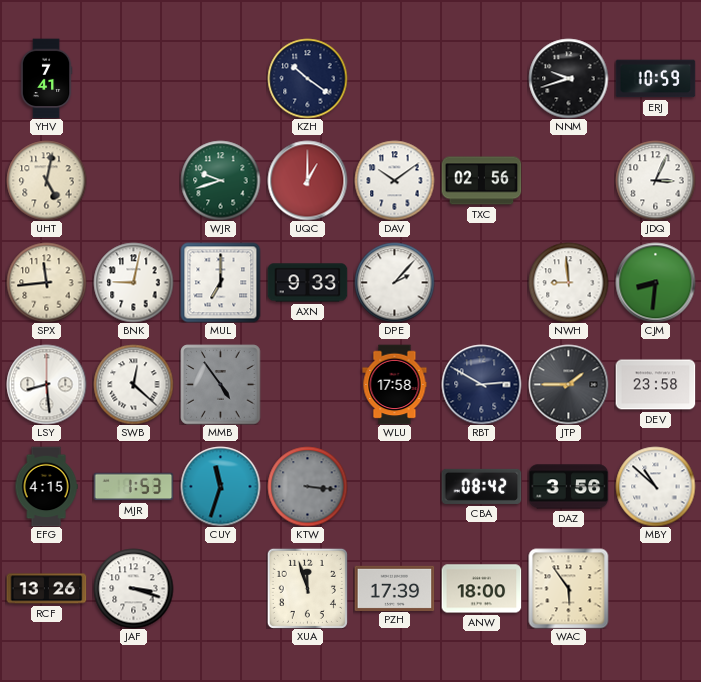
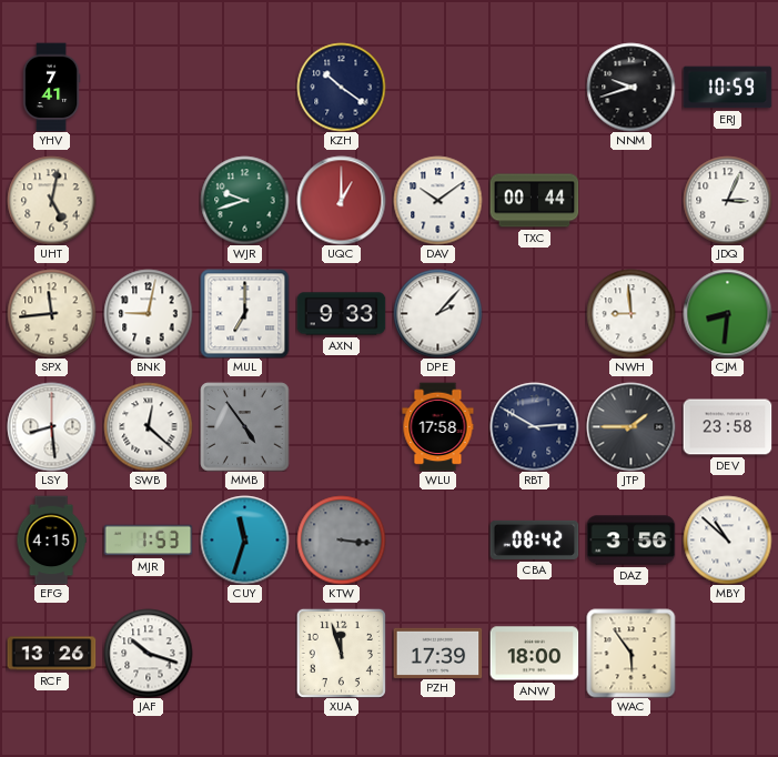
TXC: 02:56 -> 00:44 (534, 201)
JAF: 3:18 -> 10:18 (148, 653)
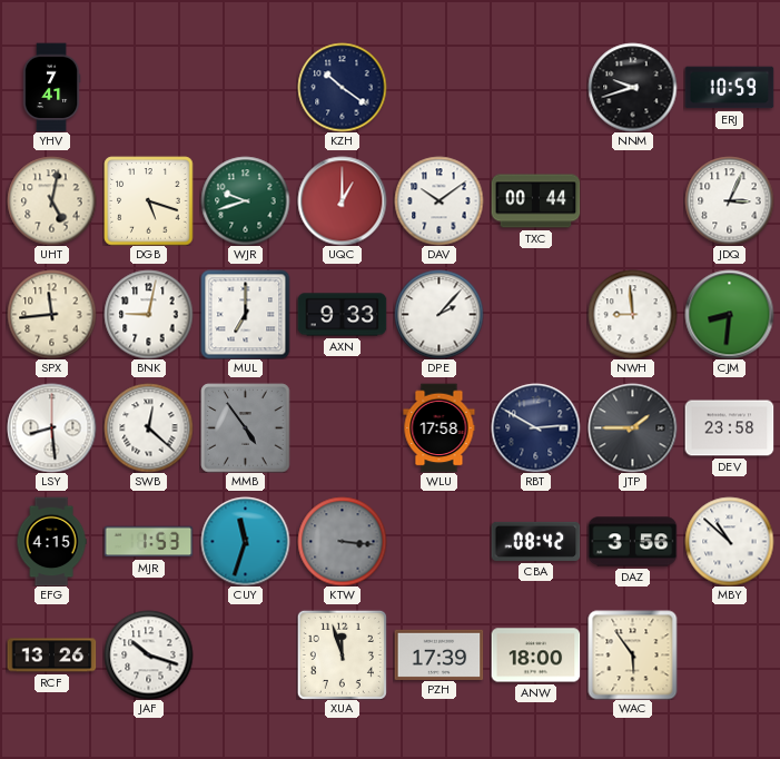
DGB: none -> 5:18 (148, 200)
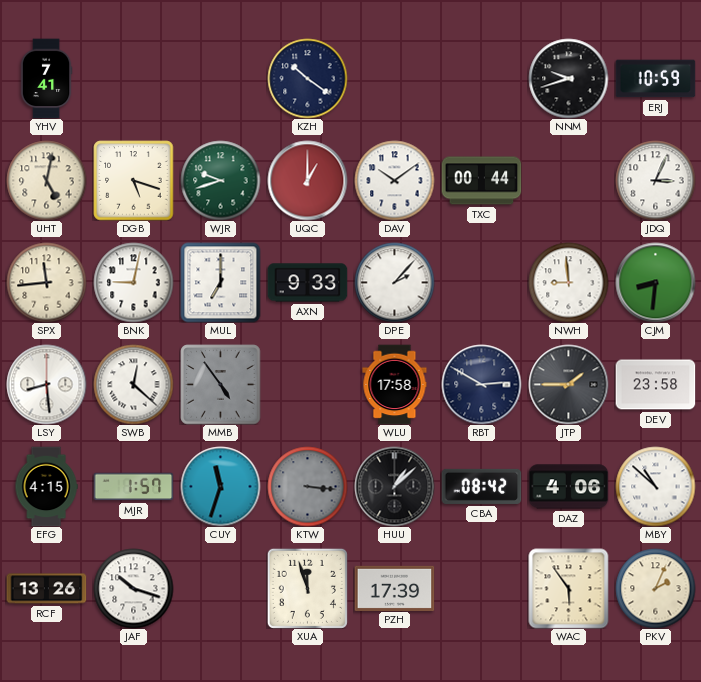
MJR: 1:53 -> 1:57 (133, 487)
HUU: none -> 1:08 (394, 486)
DAZ: 3:56 -> 4:06 (568, 487)
ANW: 18:00 -> none (535, 655)
PKV: none -> 2:04 (655, 588)
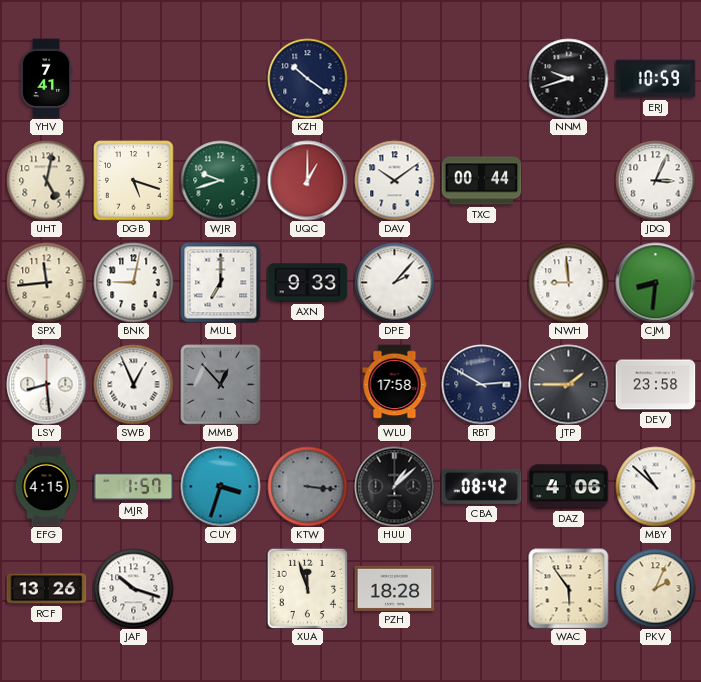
SWB: 12:22 -> 12:56 (133, 384)
MMB: 4:54 -> 12:53 (220, 384)
CUY: 11:33 -> 3:33 (220, 486)
PZH: 17:39 -> 18:28 (394, 588)
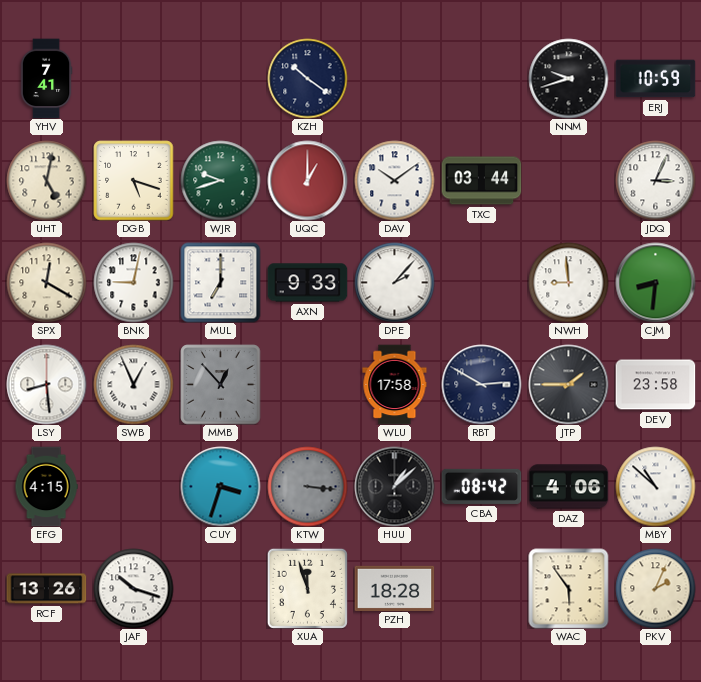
TXC: 00:44 -> 03:44 (481, 181)
SPX: 11:44 -> 12:20 (46, 282)
MJR: 1:57 -> none (133, 487)
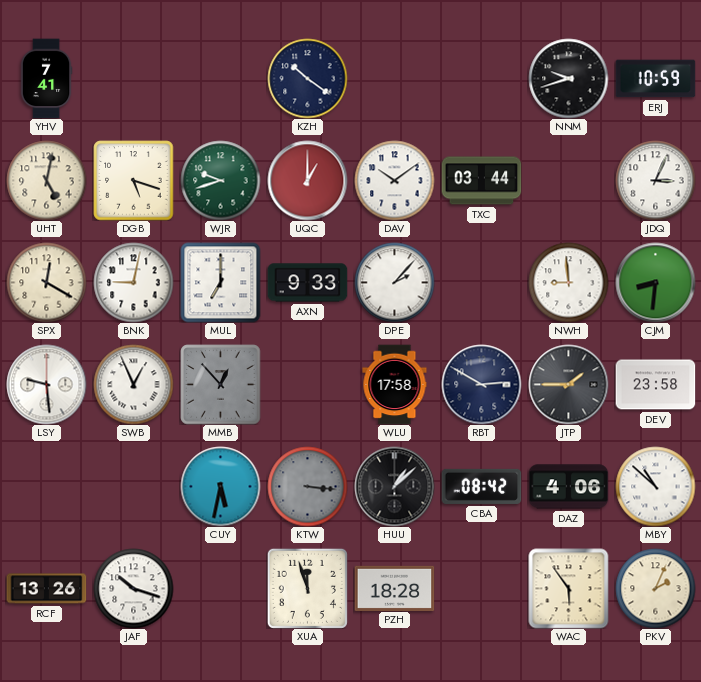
LSY: 8:29 -> 9:29 (46, 384)
EFG: 4:15 -> none (46, 486)
CUY: 3:33 -> 5:32 (220, 486)
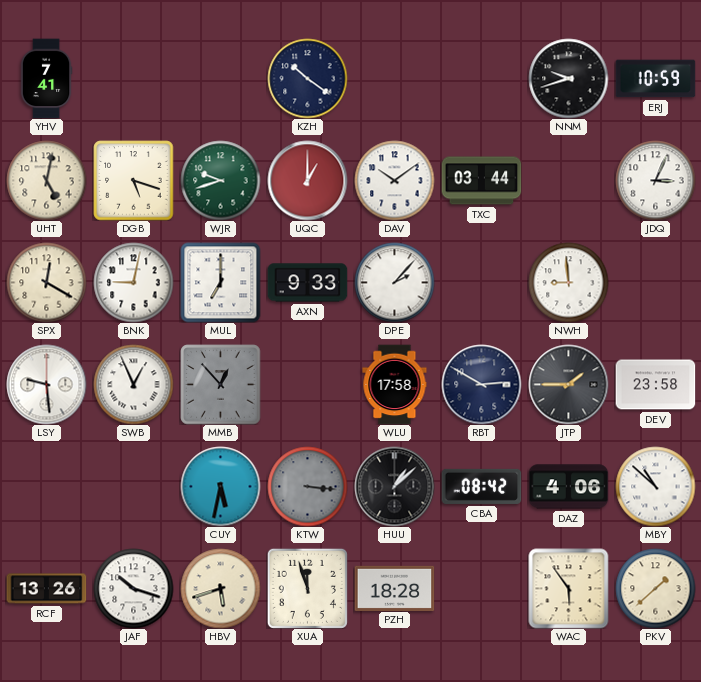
CJM: 8:31 -> none (655, 282)
HBV: none -> 5:42 (220, 588)
PKV: 2:04 -> 1:38 (655, 588)
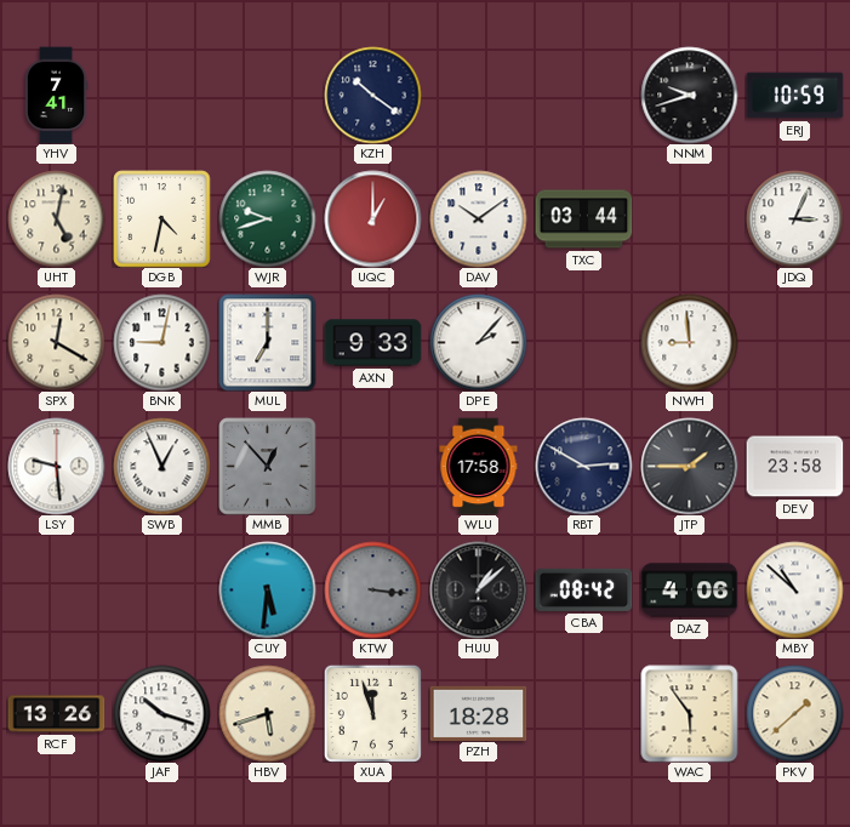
DGB: 5:18 -> 4:32 (161, 218)
CUY: 5:32 -> 5:31 (267, 589)
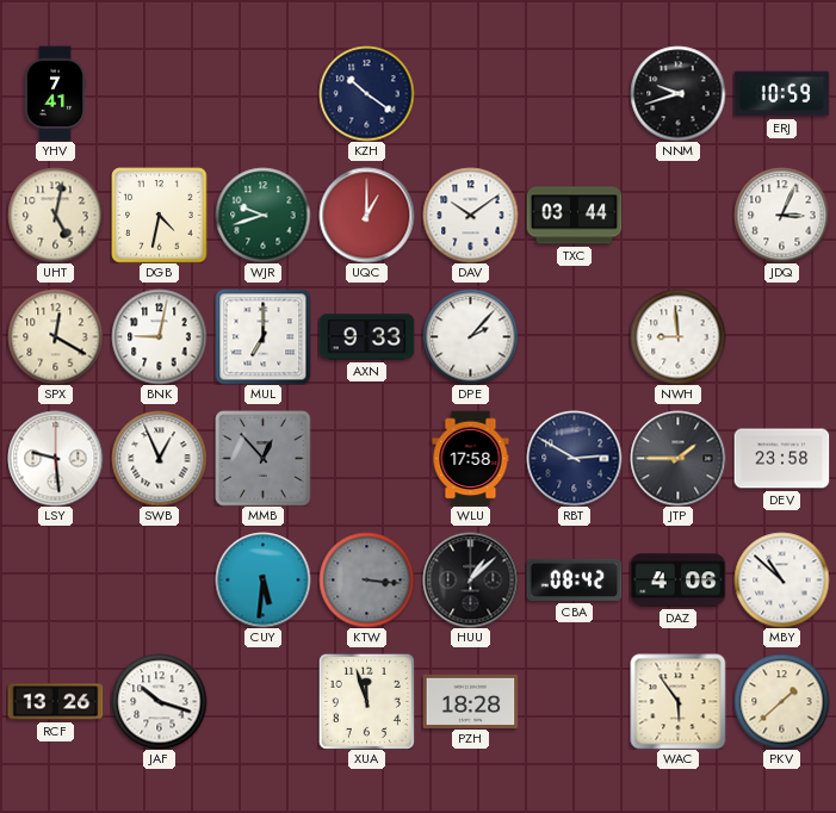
HBV: 5:42 -> none (267, 713)
